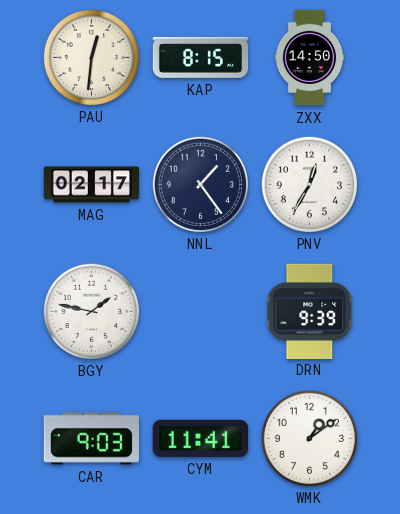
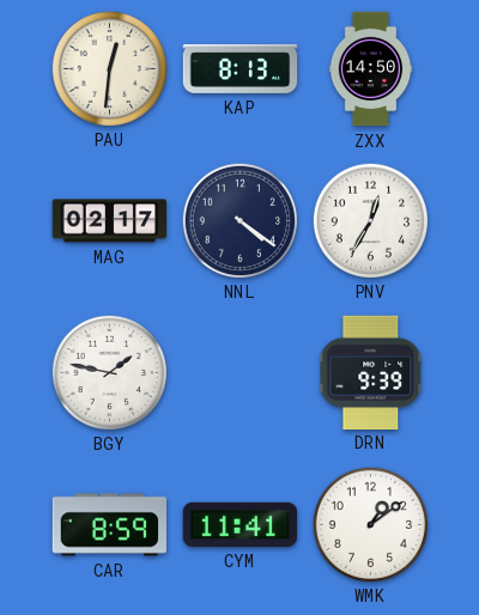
KAP: 8:15 -> 8:13 (241, 68)
NNL: 1:24 -> 4:21 (239, 220)
CAR: 9:03 -> 8:59 (109, 525)
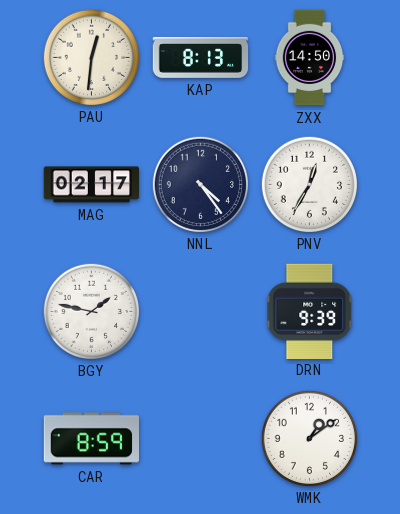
NNL: 4:21 -> 4:24 (200, 184)
CYM: 11:41 -> none (239, 524)
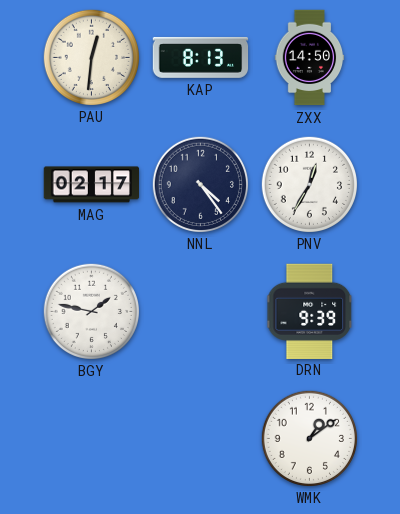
CAR: 8:59 -> none (91, 439)
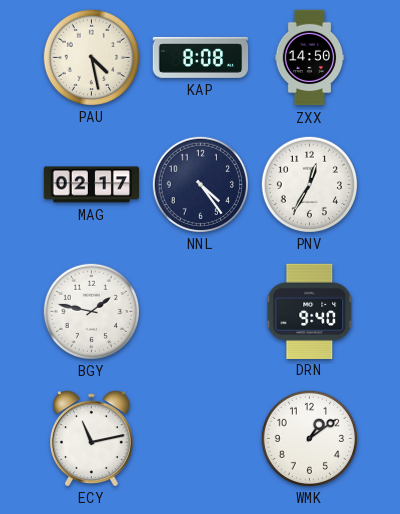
PAU: 12:31 -> 4:28 (91, 57)
KAP: 8:13 -> 8:08 (201, 57)
DRN: 9:39 -> 9:40 (310, 311)
ECY: none -> 11:13 (91, 438)
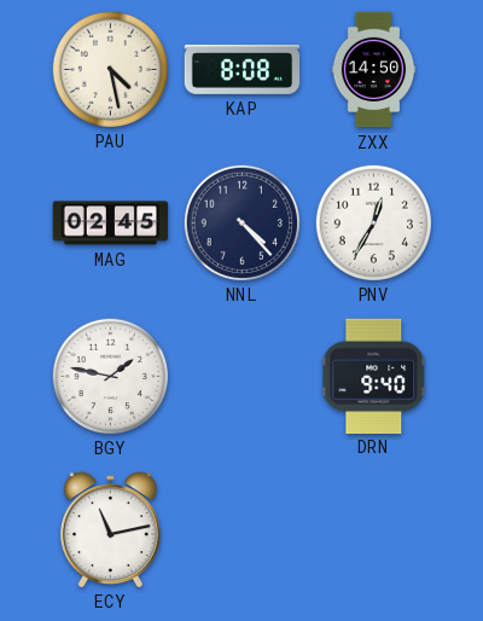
MAG: 02:17 -> 02:45 (111, 224)
NNL: 4:24 -> 4:23 (241, 222)
WMK: 1:09 -> none (309, 438)
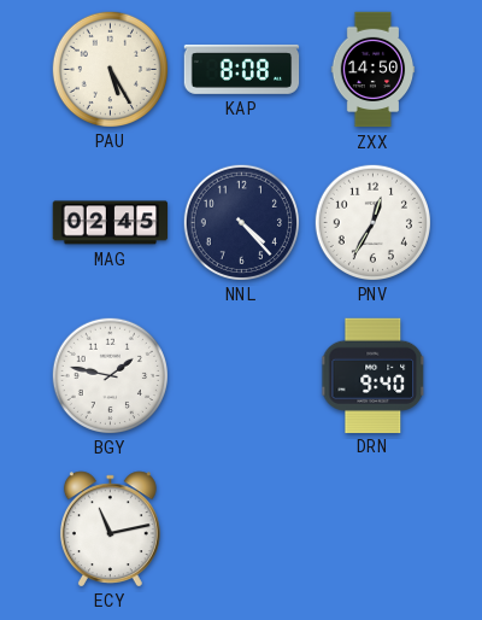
PAU: 4:28 -> 5:25 (110, 69)
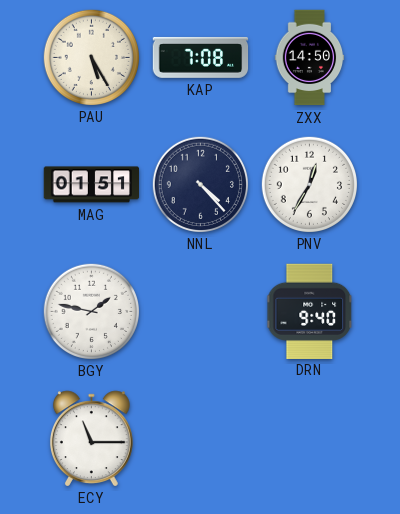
KAP: 8:08 -> 7:08 (201, 57)
MAG: 02:45 -> 01:51 (92, 185)
ECY: 11:13 -> 11:15 (91, 438)
